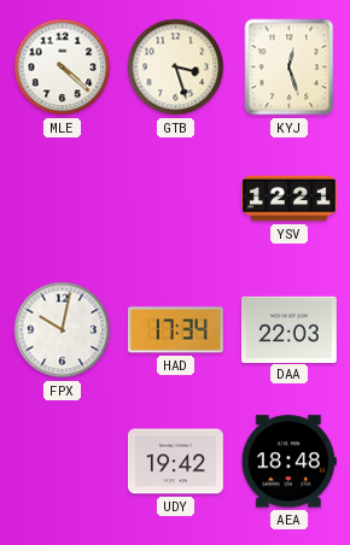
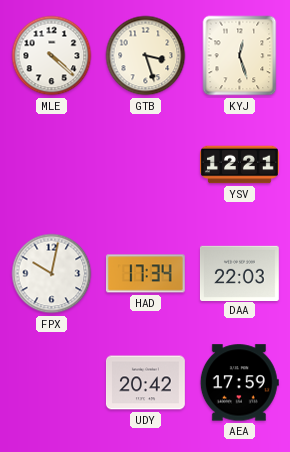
UDY: 19:42 -> 20:42 (146, 383)
AEA: 18:48 -> 17:59 (239, 383)
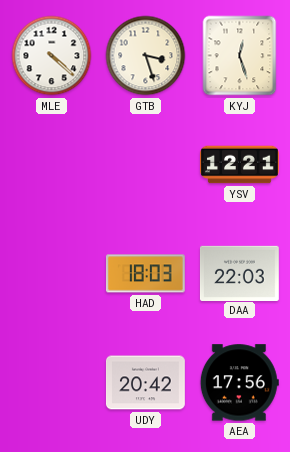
FPX: 10:02 -> none (52, 274)
HAD: 17:34 -> 18:03 (145, 274)
AEA: 17:59 -> 17:56 (239, 383)
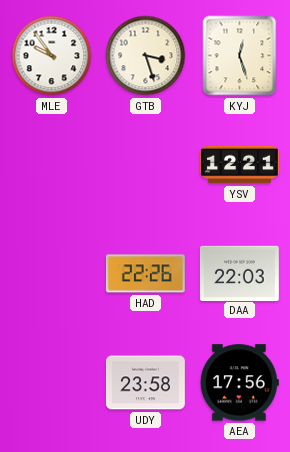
MLE: 4:22 -> 9:54 (52, 56)
HAD: 18:03 -> 22:26 (145, 274)
UDY: 20:42 -> 23:58 (146, 383)
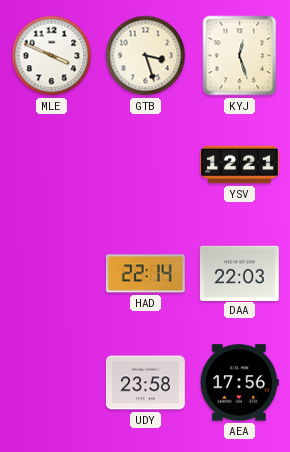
MLE: 9:54 -> 3:49 (52, 56)
HAD: 22:26 -> 22:14 (145, 274)
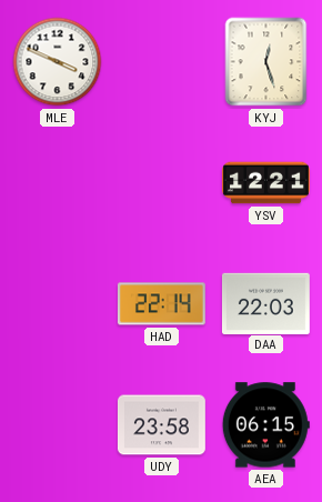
GTB: 3:27 -> none (146, 56)
AEA: 17:56 -> 06:15 (265, 425)
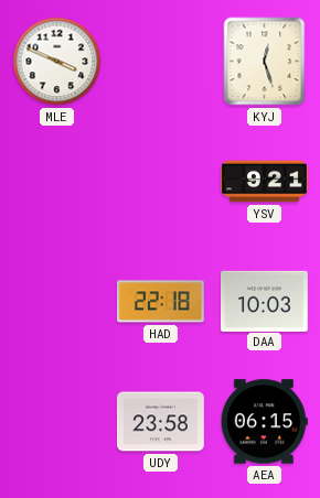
YSV: 12:21 -> 9:21 (265, 182)
HAD: 22:14 -> 22:18 (160, 302)
DAA: 22:03 -> 10:03 (264, 301)
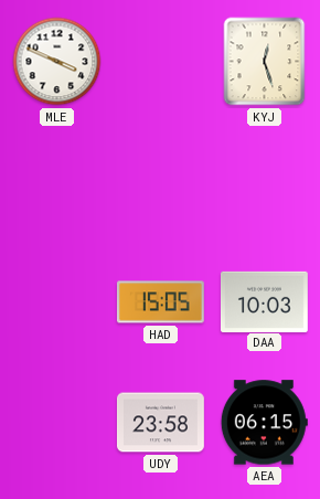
YSV: 9:21 -> none (265, 182)
HAD: 22:18 -> 15:05 (160, 302)
